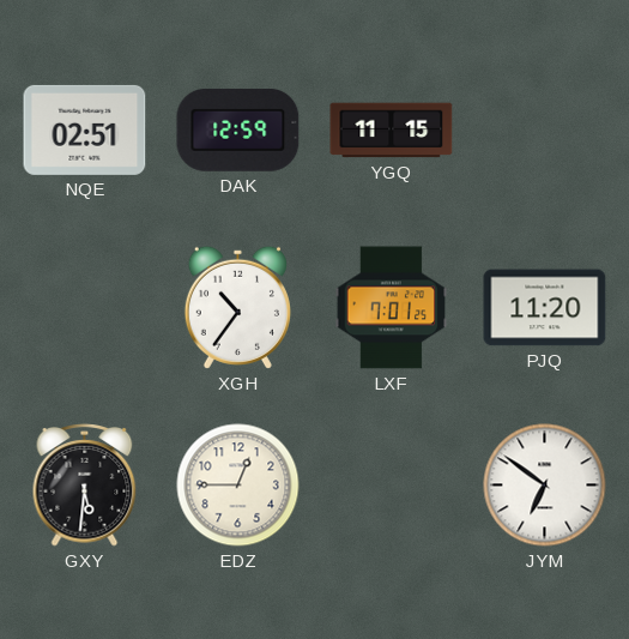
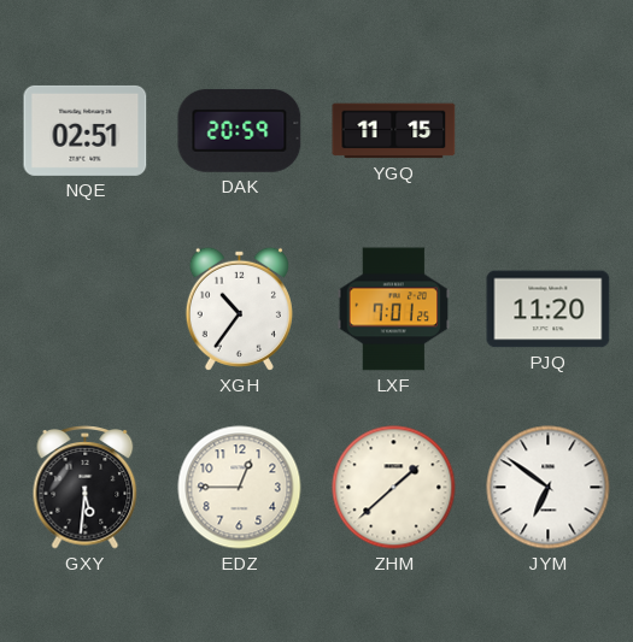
DAK: 12:59 -> 20:59 (240, 130)
ZHM: none -> 1:38 (394, 488)
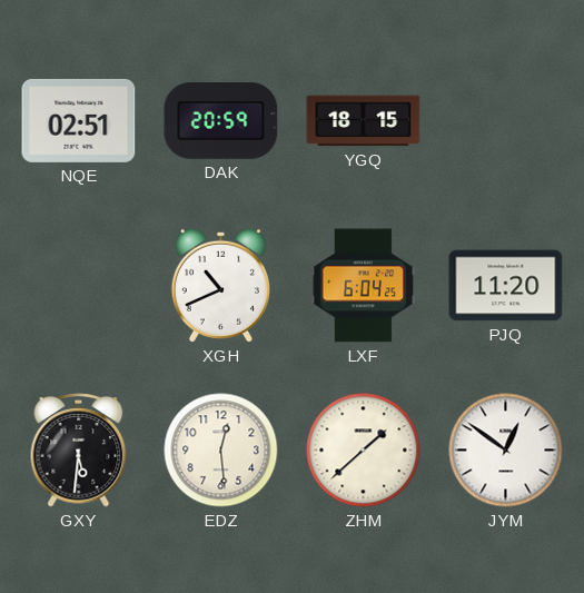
YGQ: 11:15 -> 18:15 (364, 121)
XGH: 10:36 -> 10:41 (220, 285)
LXF: 7:01 -> 6:04 (364, 286)
EDZ: 12:45 -> 12:29 (221, 451)
JYM: 6:51 -> 12:51 (506, 451)
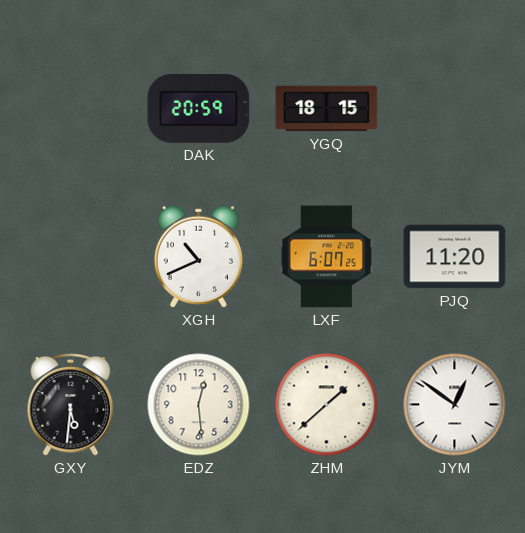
NQE: 02:51 -> none (79, 120)
LXF: 6:04 -> 6:07 (327, 257)
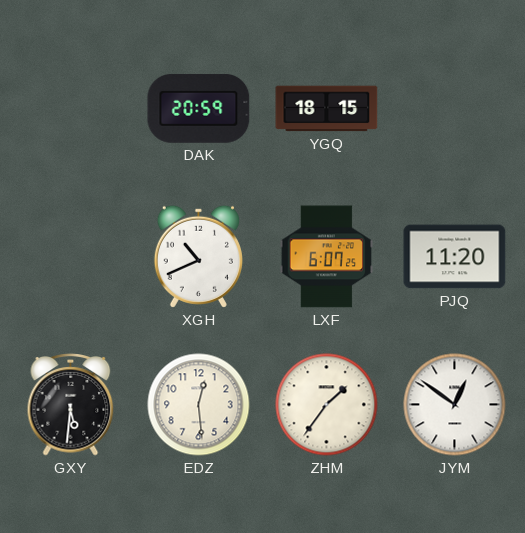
ZHM: 1:38 -> 1:36 (327, 405)
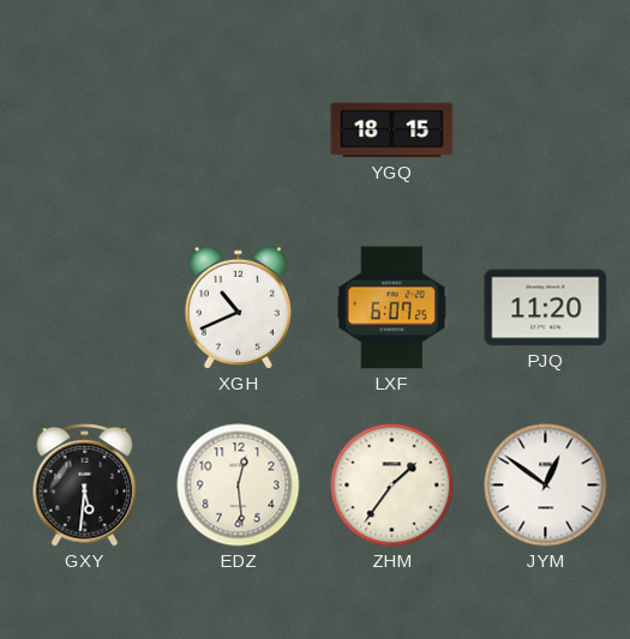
DAK: 20:59 -> none (199, 108)
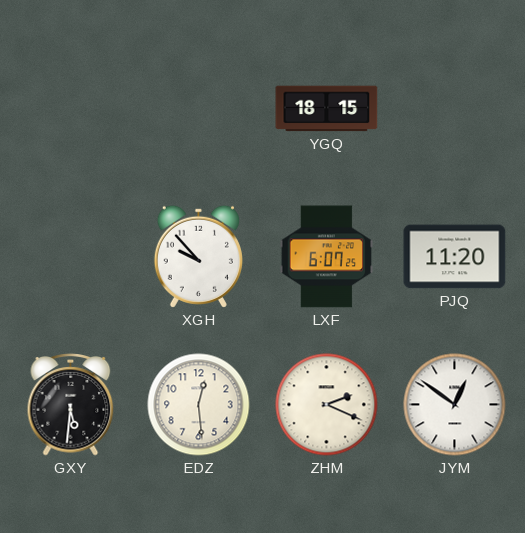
XGH: 10:41 -> 9:53 (198, 256)
ZHM: 1:36 -> 2:19 (327, 405)
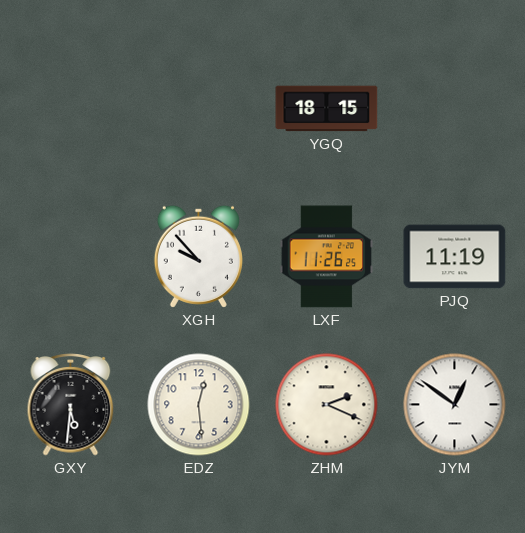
LXF: 6:07 -> 11:26 (327, 257)
PJQ: 11:20 -> 11:19 (455, 257)
